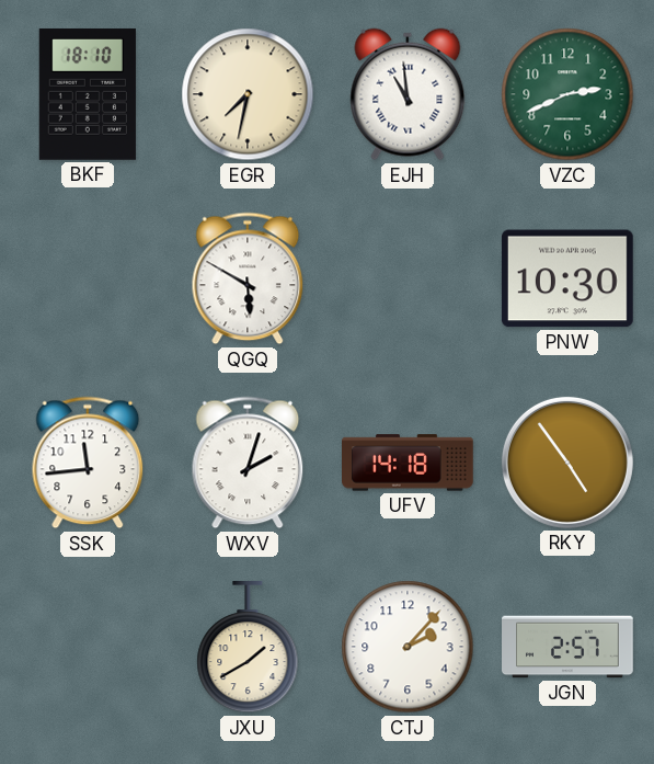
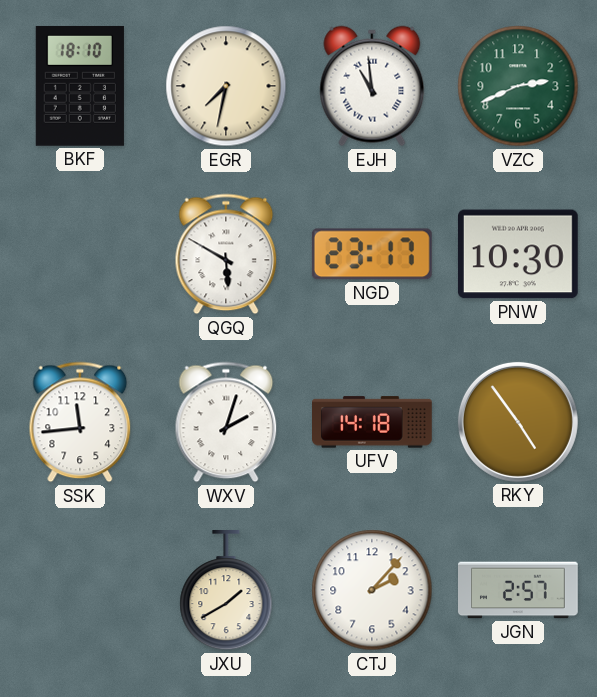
NGD: none -> 23:17 (372, 254)
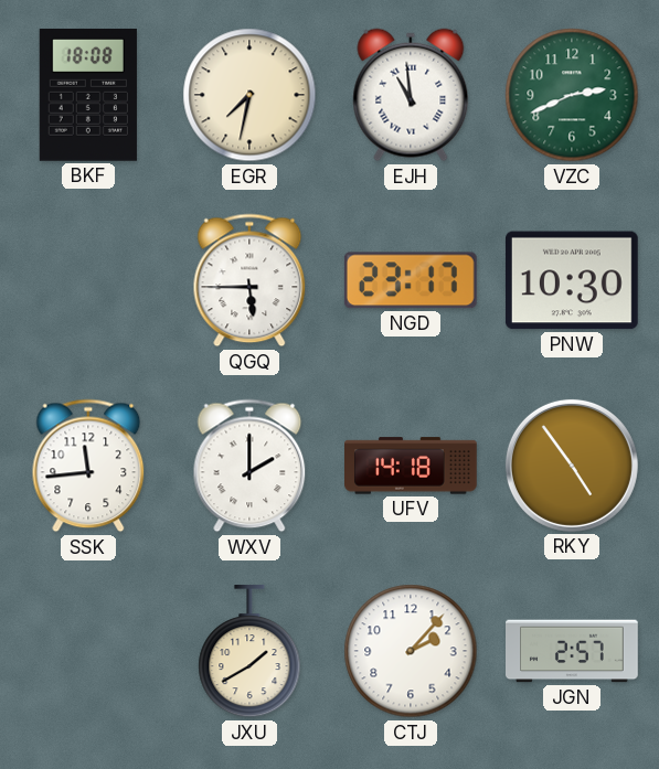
BKF: 18:10 -> 18:08 (88, 95)
QGQ: 5:50 -> 5:45 (249, 280)
WXV: 2:03 -> 2:00 (249, 466)
